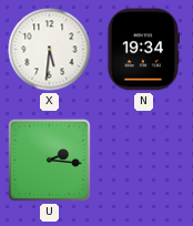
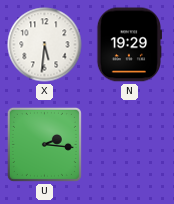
N: 19:34 -> 19:29 (128, 45)
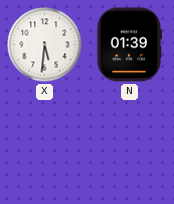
N: 19:29 -> 01:39 (128, 45)
U: 2:16 -> none (44, 144)
